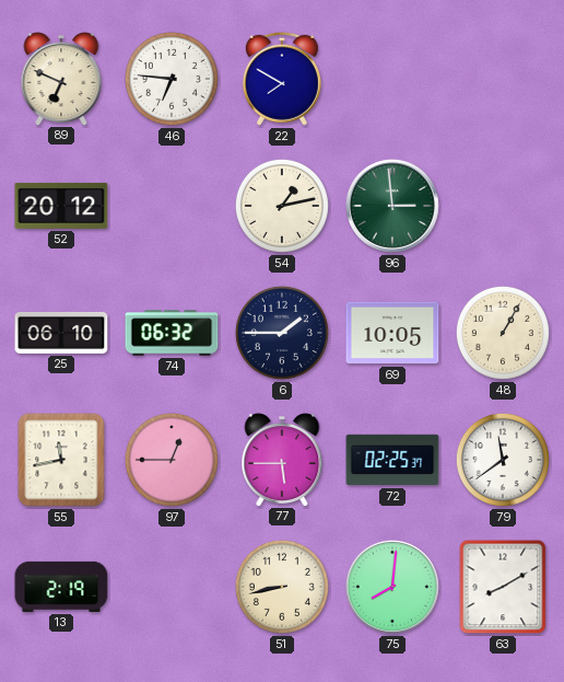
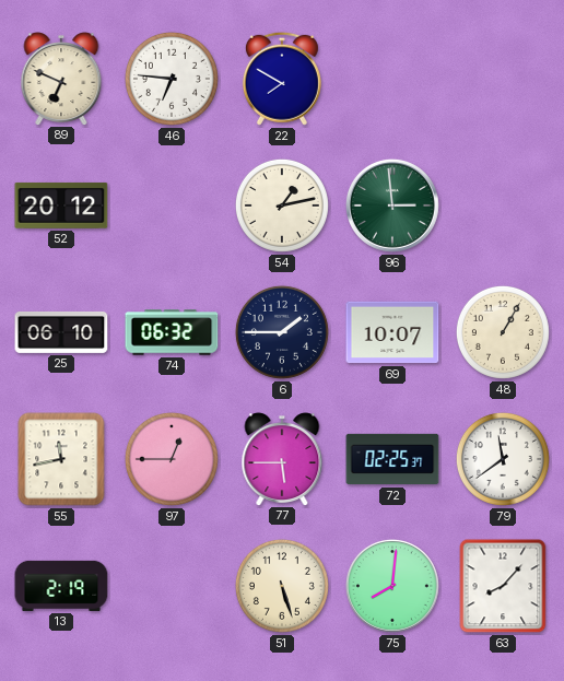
69: 10:05 -> 10:07 (392, 332)
51: 8:43 -> 5:27 (282, 586)
63: 8:10 -> 8:07 (503, 586)
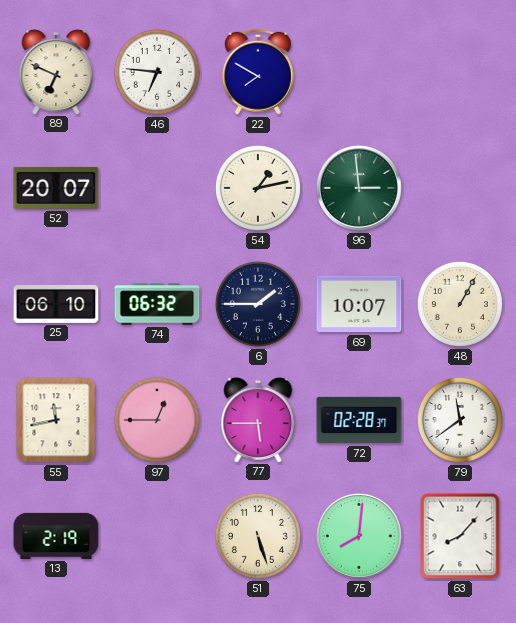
52: 20:12 -> 20:07 (56, 188)
72: 02:25 -> 02:28 (359, 420)
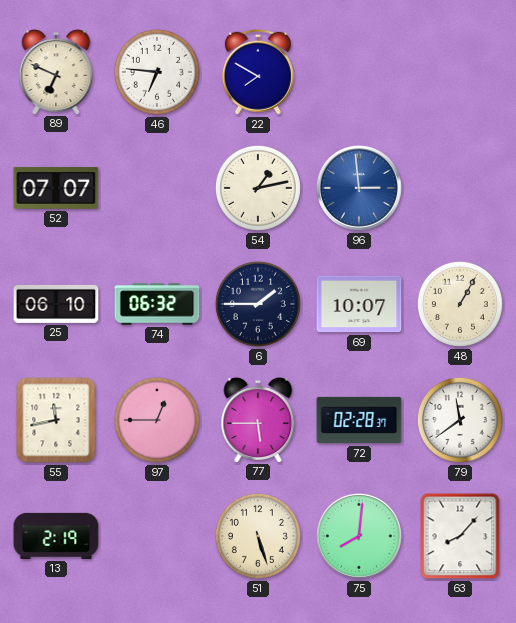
52: 20:07 -> 07:07 (56, 188)
96 dial: green -> blue (359, 188)
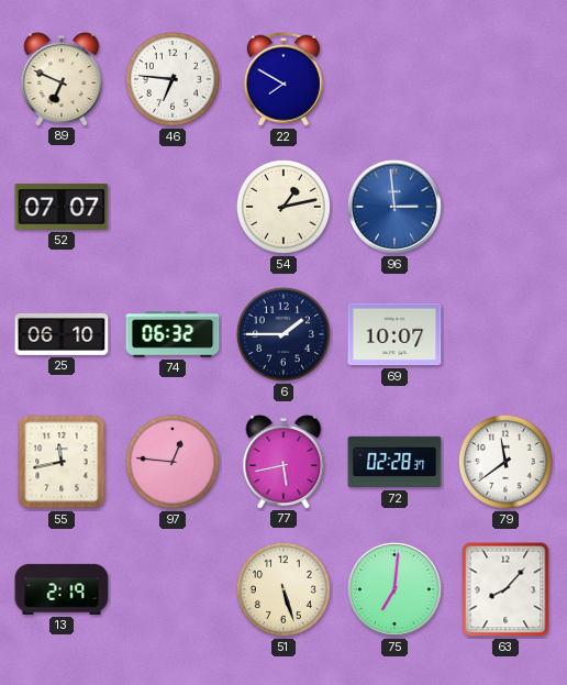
48: 1:05 -> none (460, 304)
97: 12:45 -> 12:46 (173, 462)
77: 5:45 -> 5:43 (283, 462)
75: 8:01 -> 7:01 (394, 589)
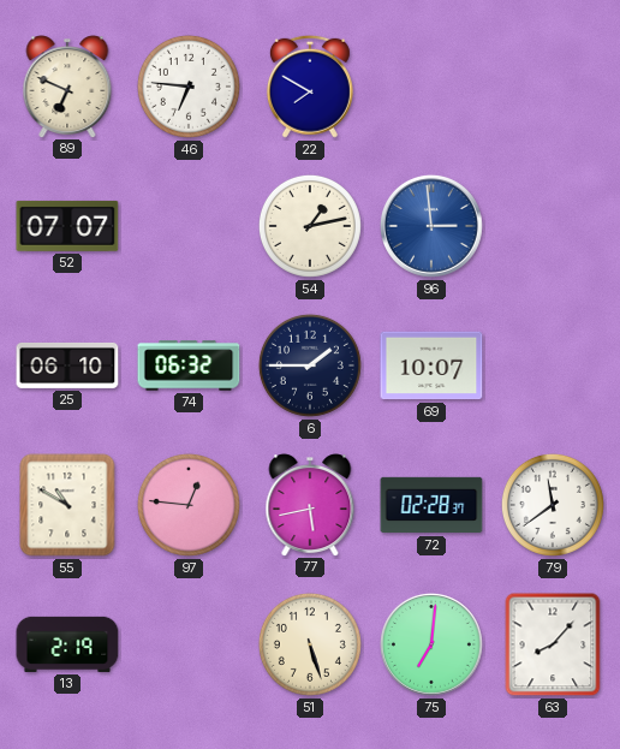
55: 11:43 -> 10:50 (67, 505)
